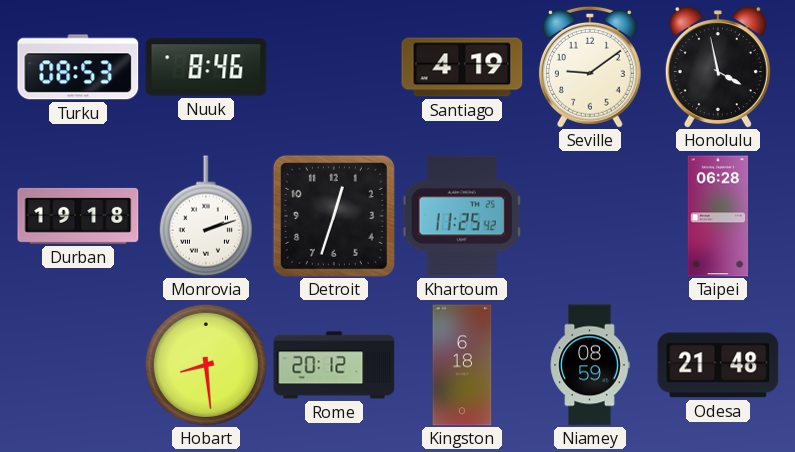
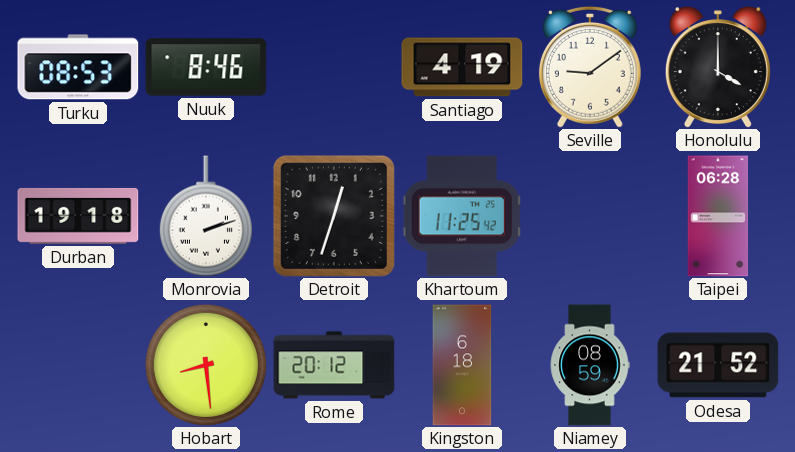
Honolulu: 3:58 -> 4:00 (718, 67)
Odesa: 21:48 -> 21:52 (718, 365)
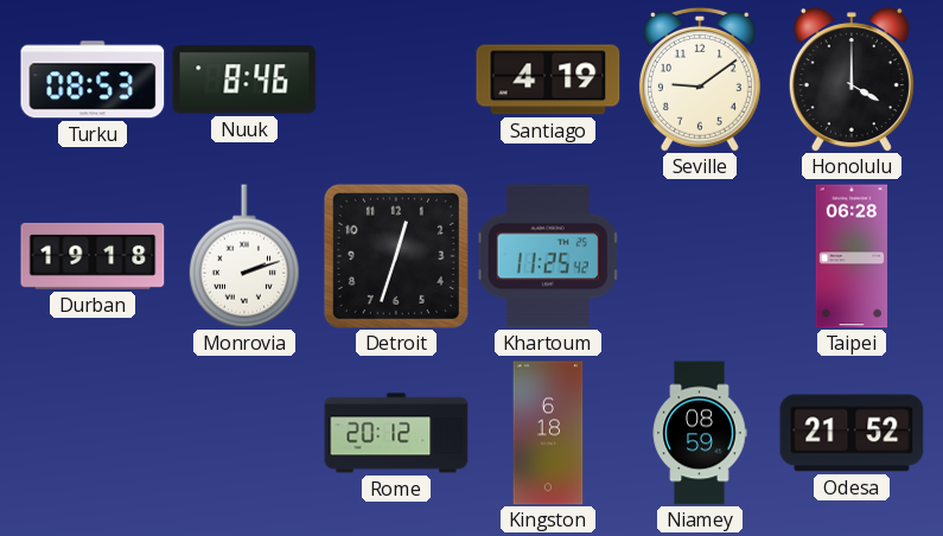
Hobart: 8:29 -> none (206, 365)
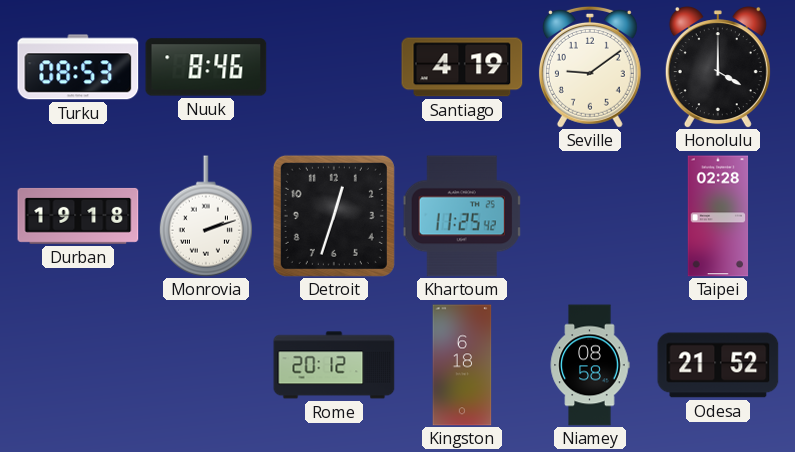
Taipei: 06:28 -> 02:28 (718, 216)
Niamey: 08:59 -> 08:58 (590, 365)
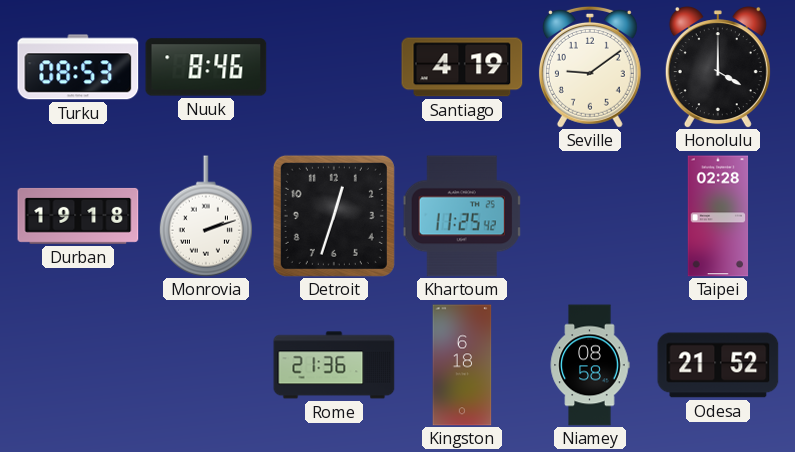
Rome: 20:12 -> 21:36 (334, 365)
